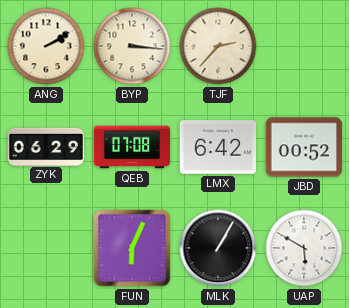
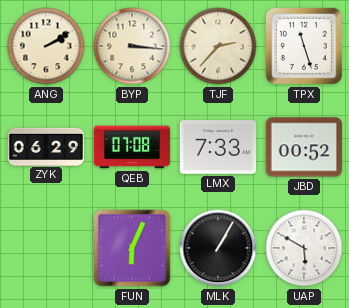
TPX: none -> 11:27 (304, 46)
LMX: 6:42 -> 7:33 (218, 147)
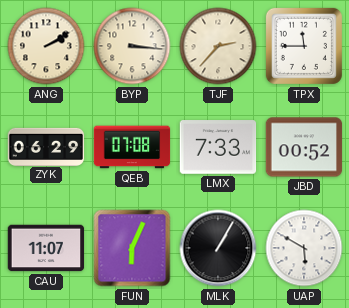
TPX: 11:27 -> 11:45 (304, 46)
CAU: none -> 11:07 (46, 248)
